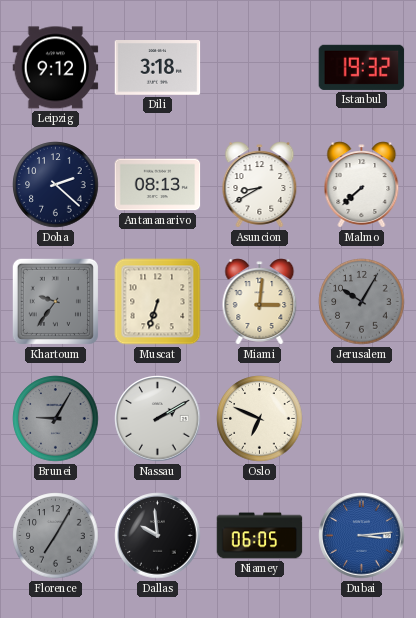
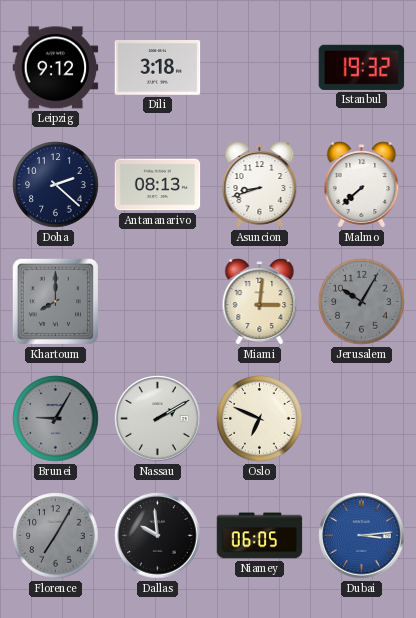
Asuncion: 8:40 -> 8:42 (260, 185)
Khartoum: 9:36 -> 8:00 (55, 301)
Muscat: 6:33 -> none (158, 302)
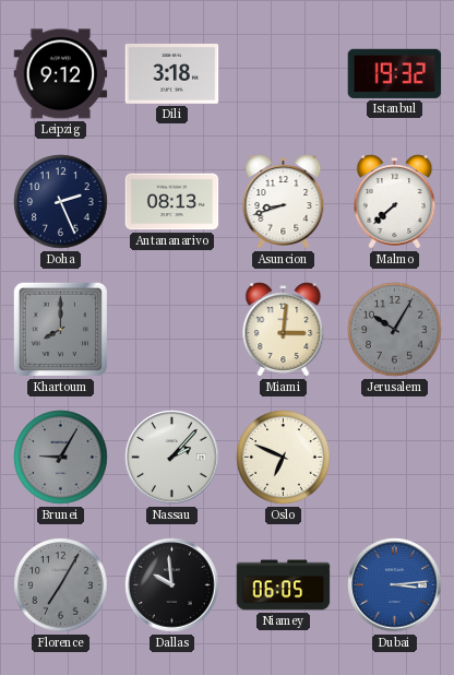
Doha: 2:22 -> 2:26 (61, 202)
Nassau: 2:10 -> 2:07 (172, 458)
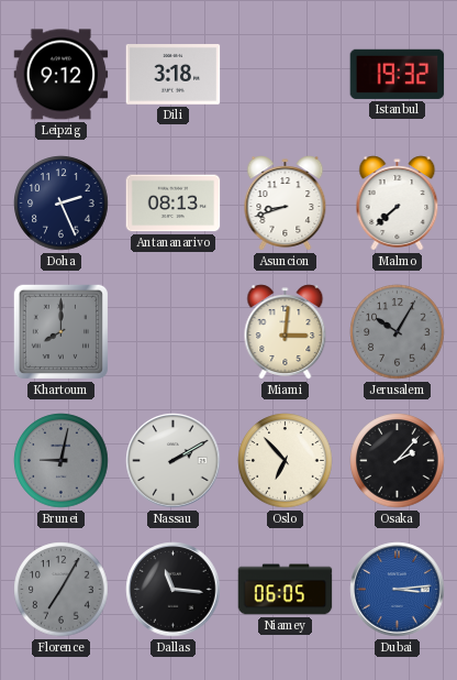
Brunei: 9:05 -> 9:02 (62, 461)
Nassau: 2:07 -> 2:10 (174, 461)
Oslo: 6:49 -> 6:53 (286, 461)
Osaka: none -> 2:07 (398, 461)
Dallas: 9:59 -> 11:16 (174, 590)
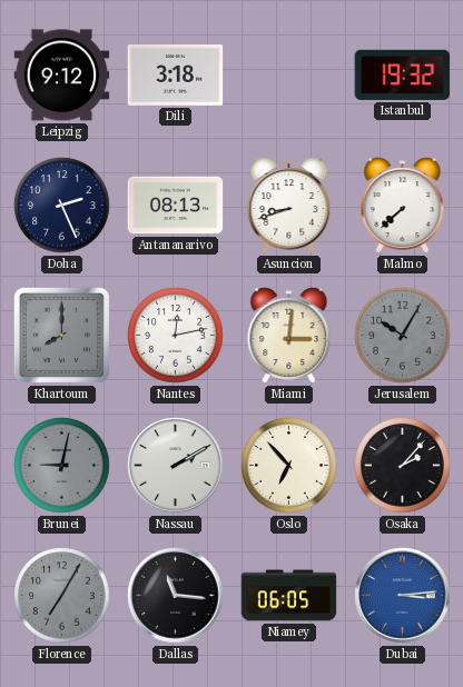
Nantes: none -> 12:13 (176, 336)
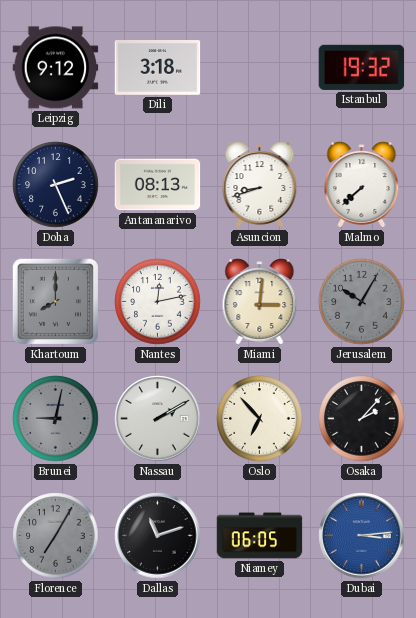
Dallas: 11:16 -> 11:12 (158, 536)
